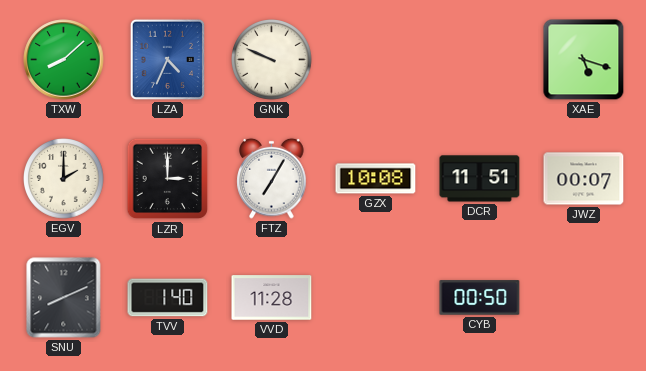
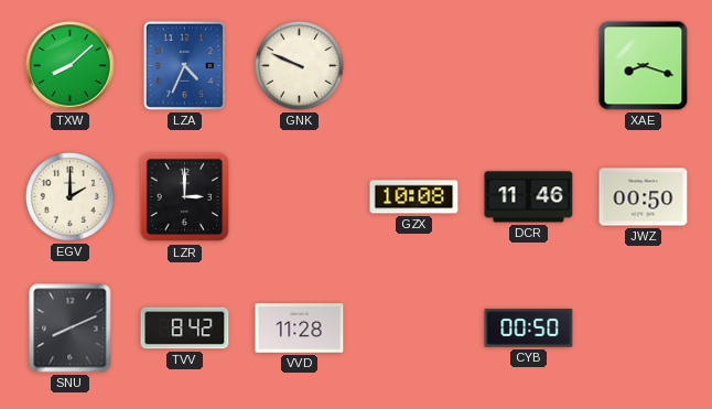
XAE: 5:18 -> 8:18 (644, 66)
FTZ: 7:05 -> none (272, 178)
DCR: 11:51 -> 11:46 (529, 197)
JWZ: 00:07 -> 00:50 (644, 197)
TVV: 1:40 -> 8:42 (185, 329)
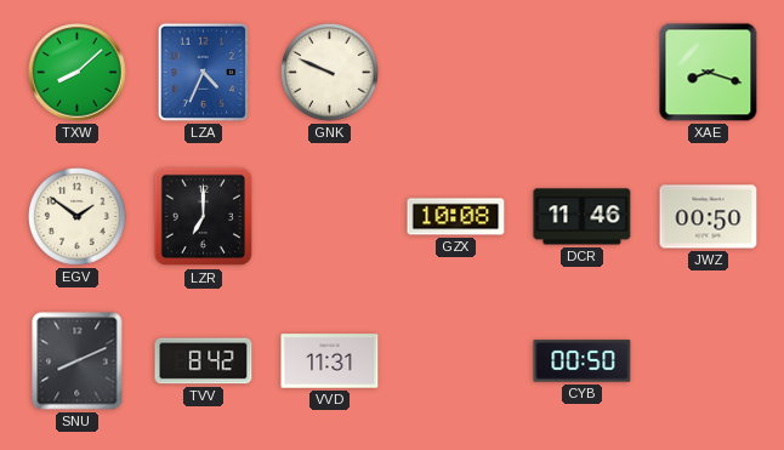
EGV: 2:00 -> 1:51 (78, 217)
LZR: 3:00 -> 7:00 (204, 217)
VVD: 11:28 -> 11:31 (330, 361)
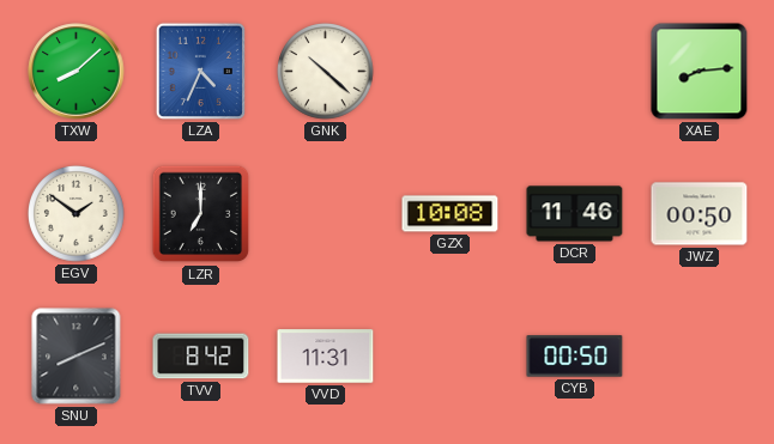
GNK: 9:49 -> 10:22 (326, 72)
XAE: 8:18 -> 8:14 (700, 72)
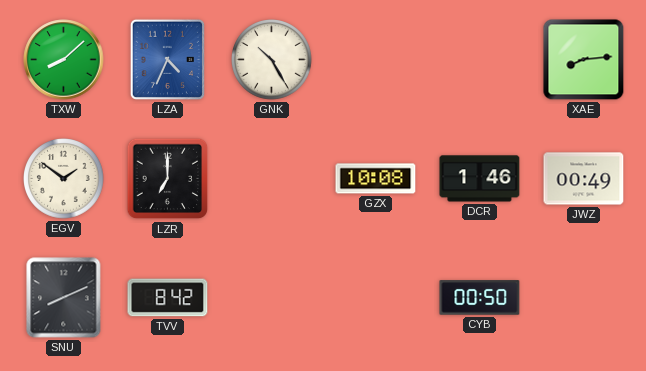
GNK: 10:22 -> 10:25 (272, 60)
DCR: 11:46 -> 1:46 (480, 179)
JWZ: 00:50 -> 00:49 (584, 179)
VVD: 11:31 -> none (326, 357)
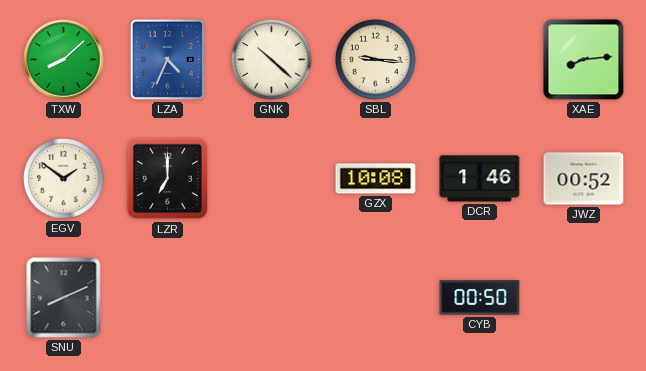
GNK: 10:25 -> 10:22 (272, 60)
SBL: none -> 9:16 (376, 60)
JWZ: 00:49 -> 00:52 (584, 179)
TVV: 8:42 -> none (168, 298)
